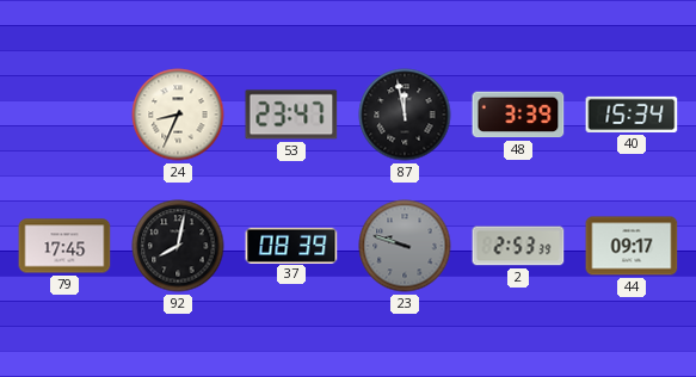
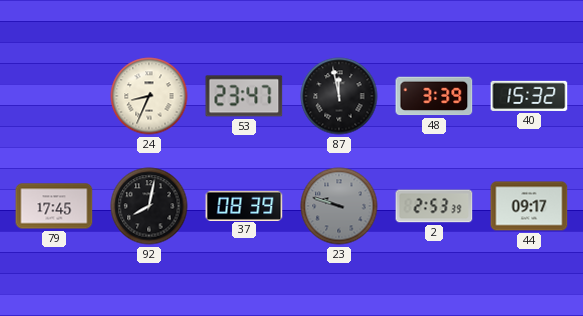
40: 15:34 -> 15:32 (529, 96)
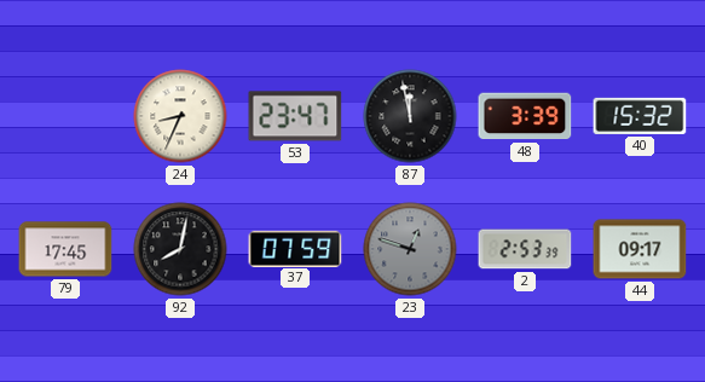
37: 08:39 -> 07:59 (295, 248)
23: 9:48 -> 12:48 (410, 249)
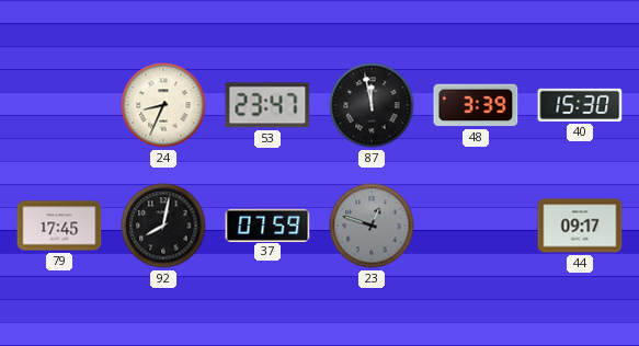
40: 15:32 -> 15:30 (580, 105)
2: 2:53 -> none (525, 249)
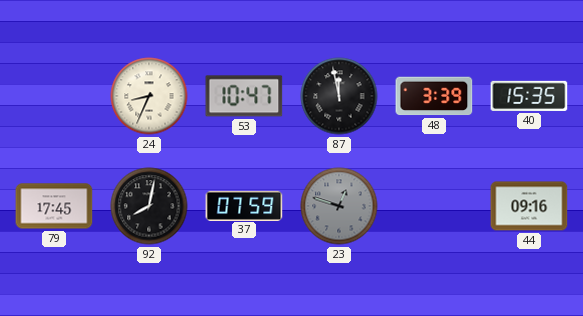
53: 23:47 -> 10:47 (244, 96)
40: 15:30 -> 15:35 (529, 96)
44: 09:17 -> 09:16 (529, 206)
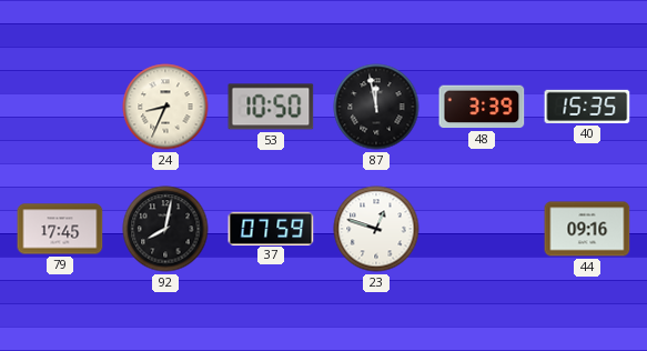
53: 10:47 -> 10:50 (271, 107)
23 dial: grey -> white (376, 229)
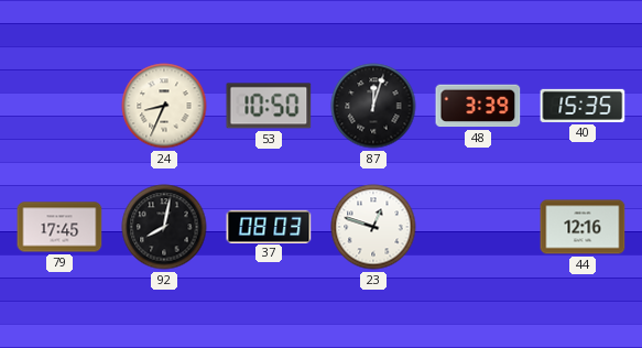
87: 11:58 -> 12:03 (373, 106)
37: 07:59 -> 08:03 (269, 226)
44: 09:16 -> 12:16 (583, 227)
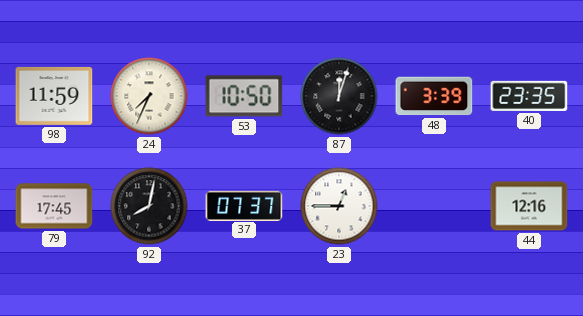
98: none -> 11:59 (54, 96)
24: 8:34 -> 7:34 (149, 96)
40: 15:35 -> 23:35 (529, 96)
37: 08:03 -> 07:37 (244, 205)
23: 12:48 -> 12:45 (339, 206)
